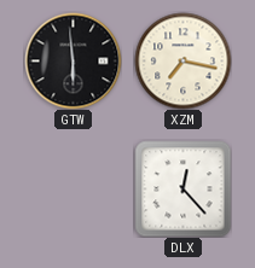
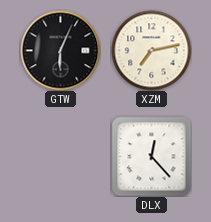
GTW: 5:59 -> 6:04 (60, 50)
XZM: 7:17 -> 7:13 (151, 50)
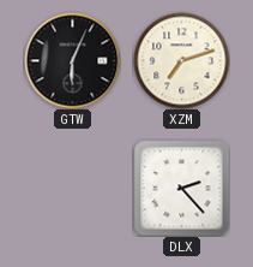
XZM: 7:13 -> 7:12 (181, 60)
DLX: 12:23 -> 2:23 (181, 188)
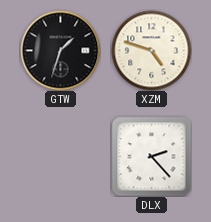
GTW: 6:04 -> 1:33 (60, 50)
XZM: 7:12 -> 4:48 (151, 50)
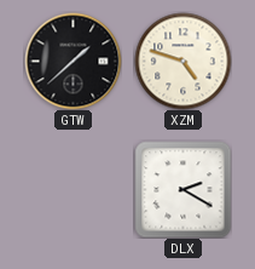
GTW: 1:33 -> 1:38 (73, 61)
DLX: 2:23 -> 2:20 (182, 189)
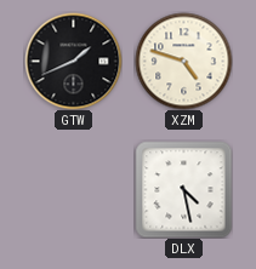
GTW: 1:38 -> 1:41 (73, 61)
DLX: 2:20 -> 4:28 (183, 189)
